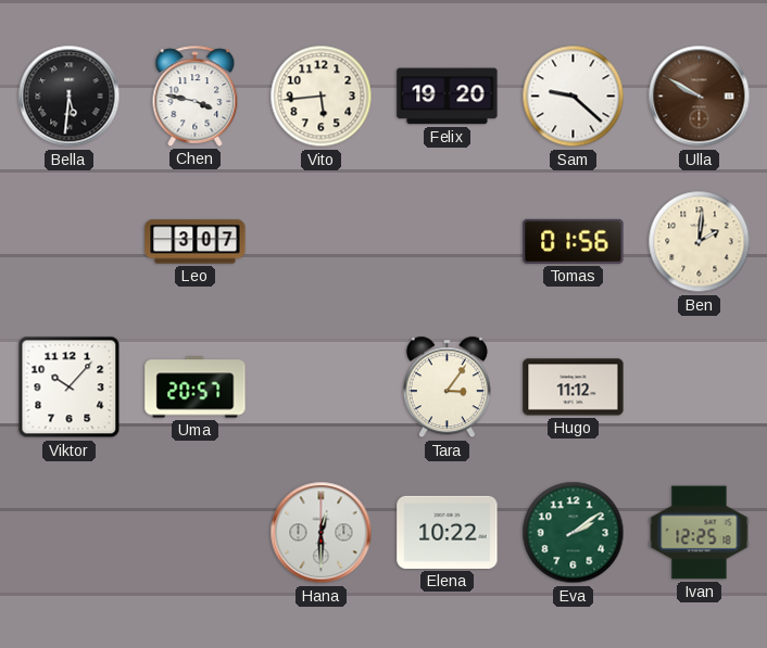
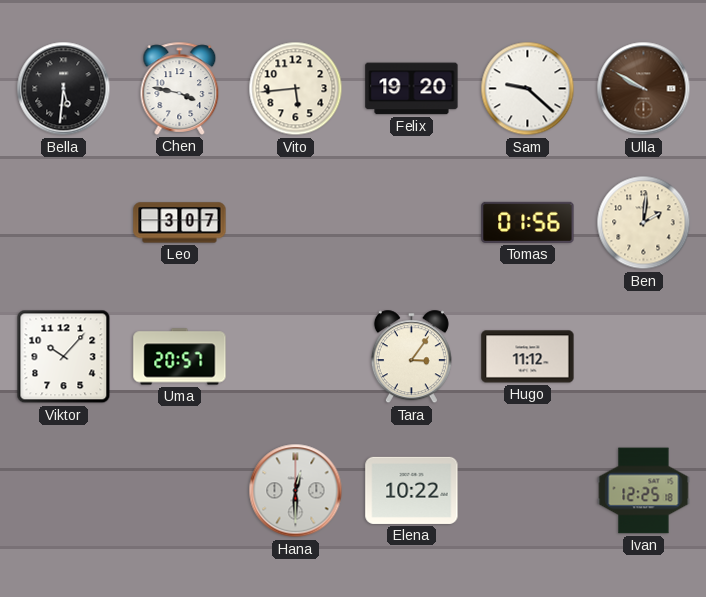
Eva: 2:09 -> none (574, 533)
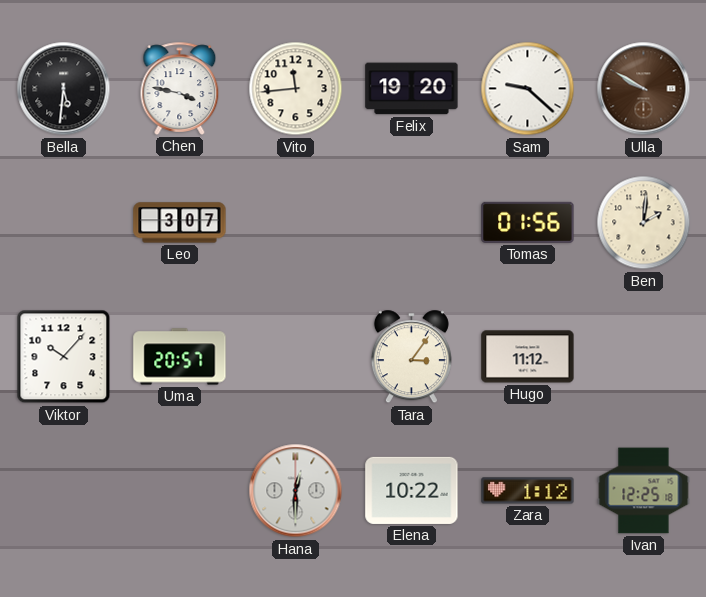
Vito: 5:44 -> 11:44 (296, 89)
Zara: none -> 1:12 (528, 491)
